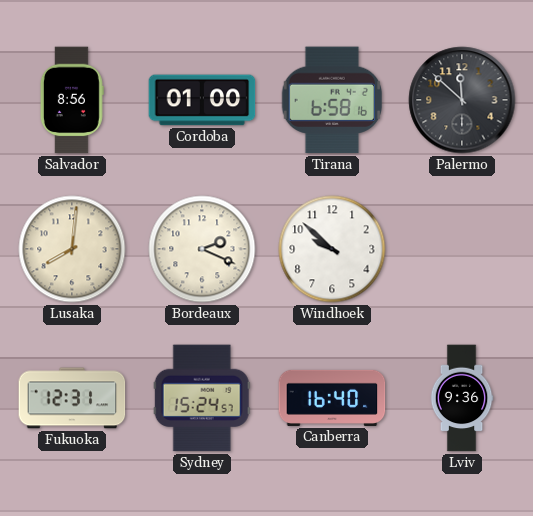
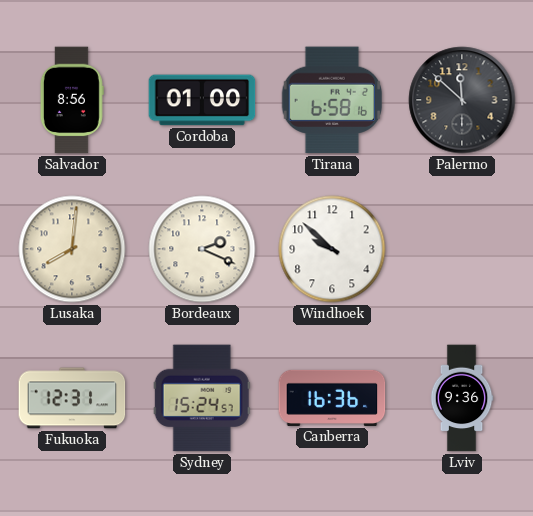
Canberra: 16:40 -> 16:36 (332, 398)
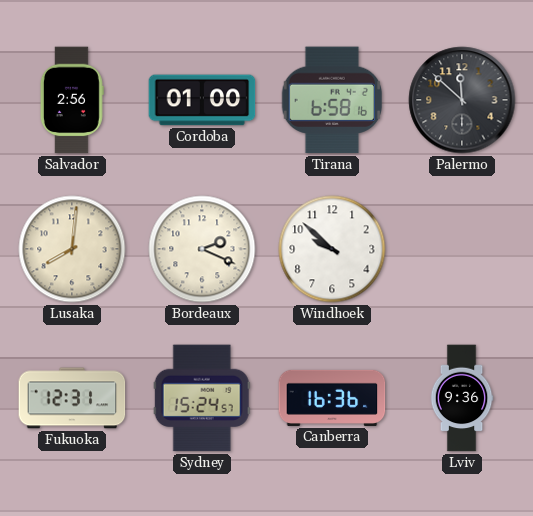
Salvador: 8:56 -> 2:56 (72, 100)
